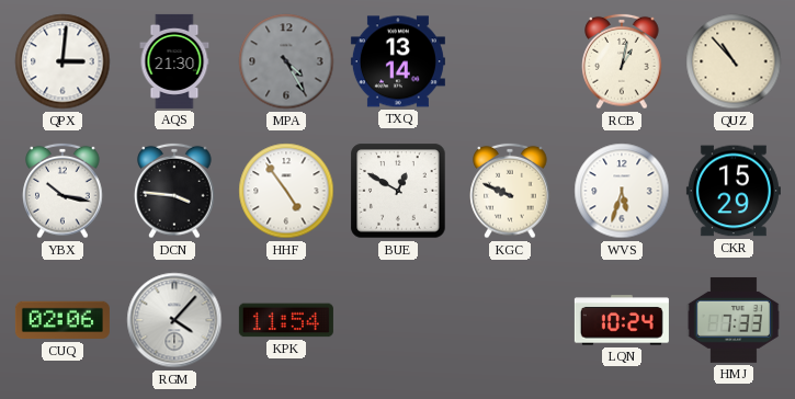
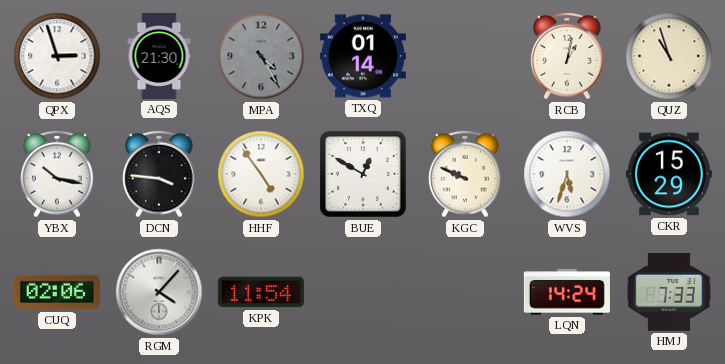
QPX: 3:01 -> 2:57 (57, 56)
TXQ: 13:14 -> 01:14 (363, 56)
QUZ: 10:53 -> 10:57 (669, 56)
LQN: 10:24 -> 14:24 (567, 292)
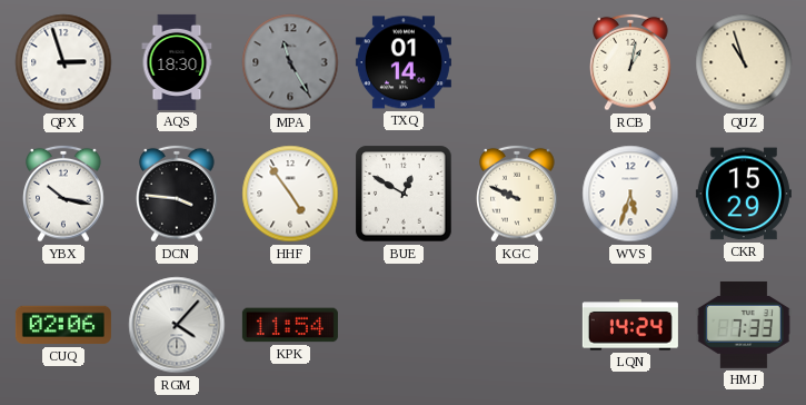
AQS: 21:30 -> 18:30 (177, 62)
MPA: 4:25 -> 11:25 (290, 62)
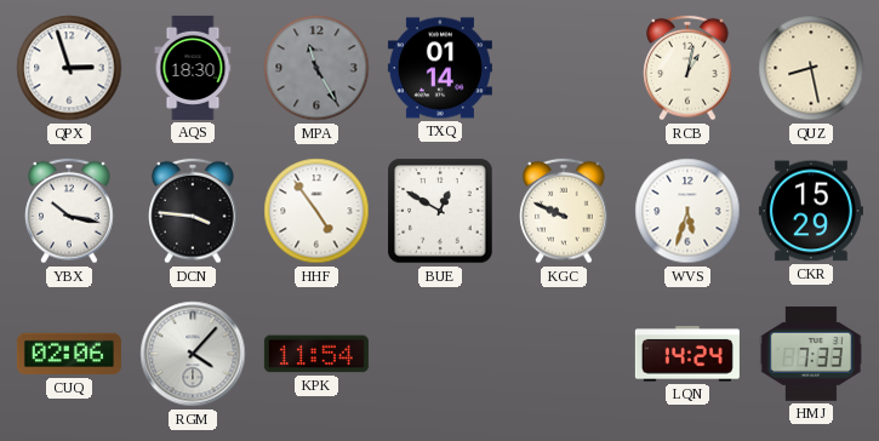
QUZ: 10:57 -> 8:28 (811, 68)
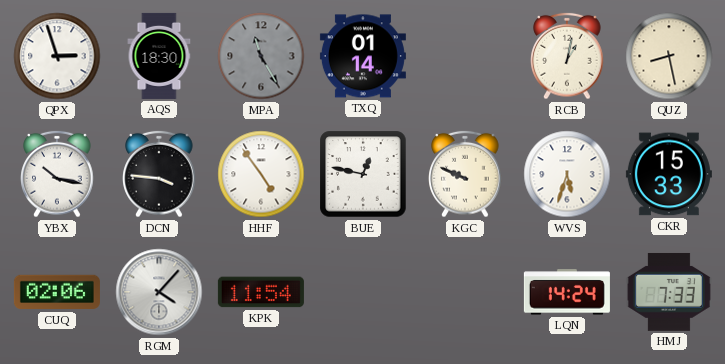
BUE: 12:50 -> 12:47 (363, 174)
CKR: 15:29 -> 15:33 (669, 174)
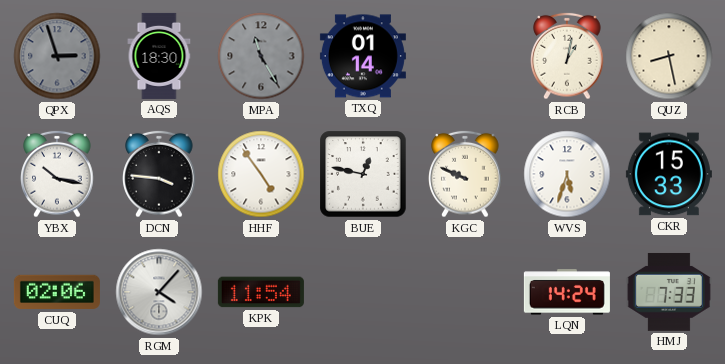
QPX dial: white -> grey (57, 56)
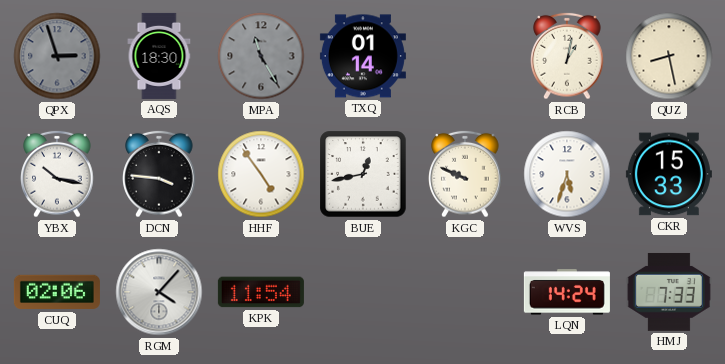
BUE: 12:47 -> 12:43 (363, 174)
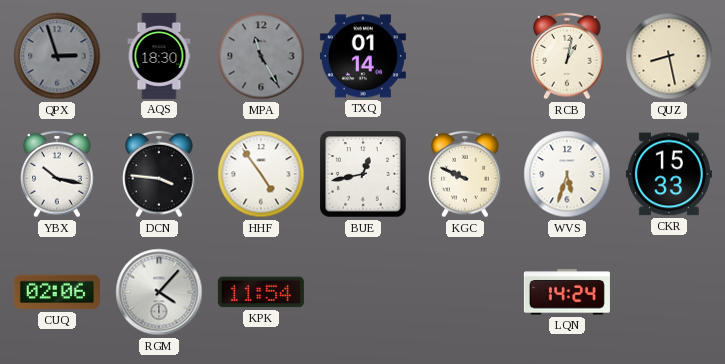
HMJ: 7:33 -> none (669, 292)
